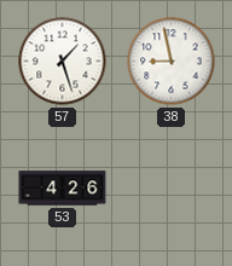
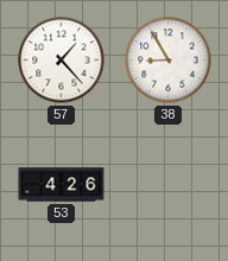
57: 1:27 -> 1:23 (62, 61)
38: 8:58 -> 8:55 (169, 61)
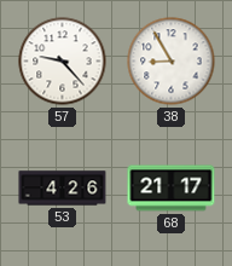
57: 1:23 -> 9:23 (63, 62)
68: none -> 21:17 (172, 189)
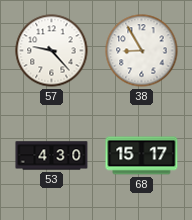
53: 4:26 -> 4:30 (52, 156)
68: 21:17 -> 15:17 (142, 156)
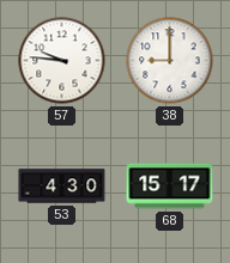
57: 9:23 -> 9:46 (62, 61)
38: 8:55 -> 9:00 (170, 61)
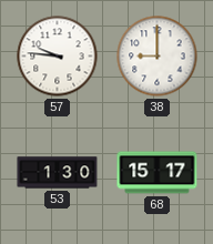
53: 4:30 -> 1:30 (58, 173)
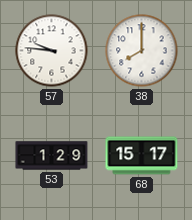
38: 9:00 -> 8:00 (142, 51)
53: 1:30 -> 1:29 (52, 156)
